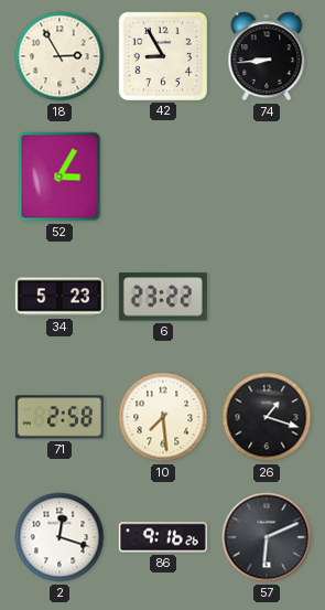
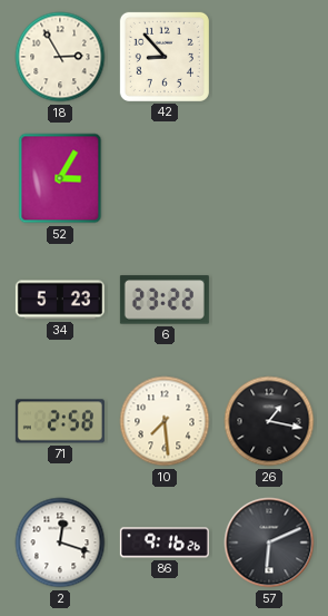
42: 8:55 -> 8:53 (165, 57)
74: 8:44 -> none (267, 56)
26: 1:18 -> 1:17 (269, 421)
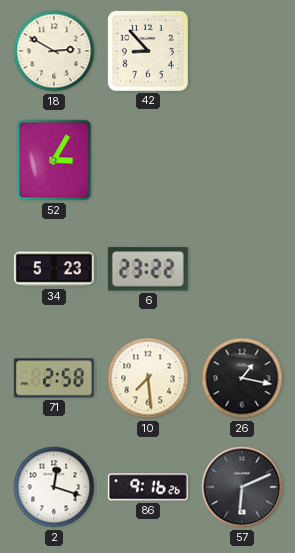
18: 2:55 -> 2:50 (54, 51)
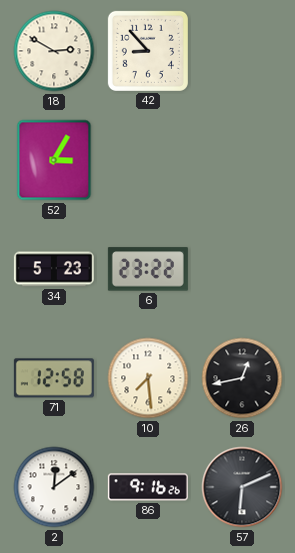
71: 2:58 -> 12:58 (54, 378)
26: 1:17 -> 12:43 (242, 378)
2: 12:18 -> 12:09 (54, 487)
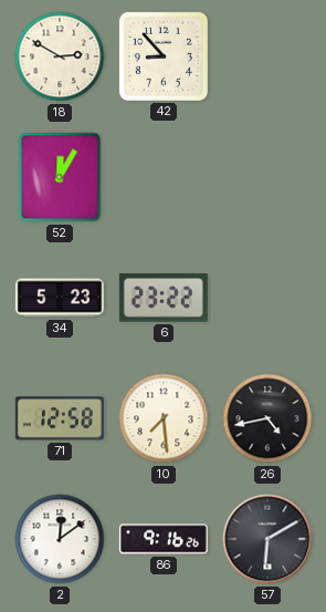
52: 3:05 -> 12:05 (60, 177)
26: 12:43 -> 4:43 (267, 418)
57: 6:11 -> 6:10 (267, 539)
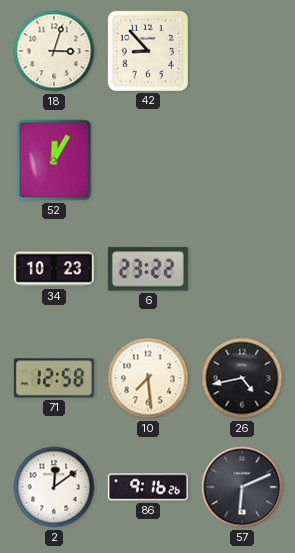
18: 2:50 -> 3:03 (54, 51)
34: 5:23 -> 10:23 (54, 269)
57: 6:10 -> 6:11 (242, 487)
